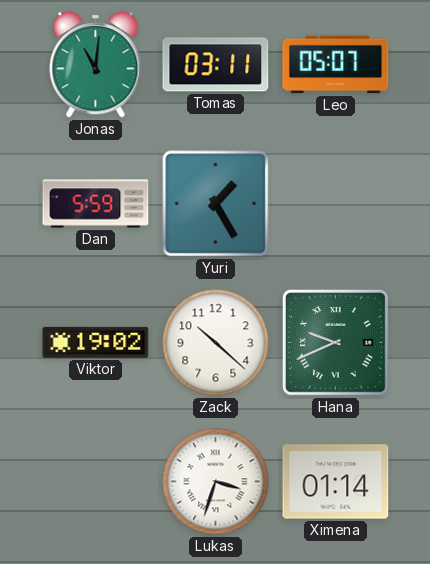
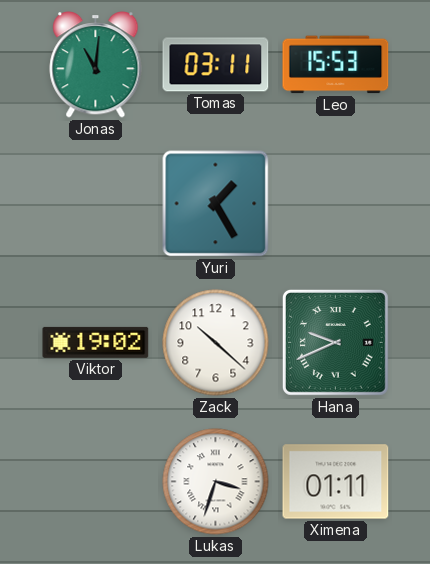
Leo: 05:07 -> 15:53 (336, 65)
Dan: 5:59 -> none (96, 204)
Ximena: 01:14 -> 01:11 (336, 482)
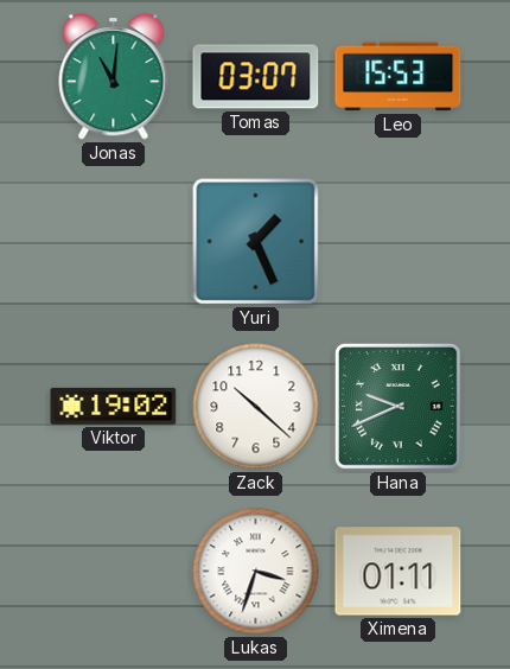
Tomas: 03:11 -> 03:07 (256, 77)
Yuri: 1:25 -> 1:26 (256, 242)
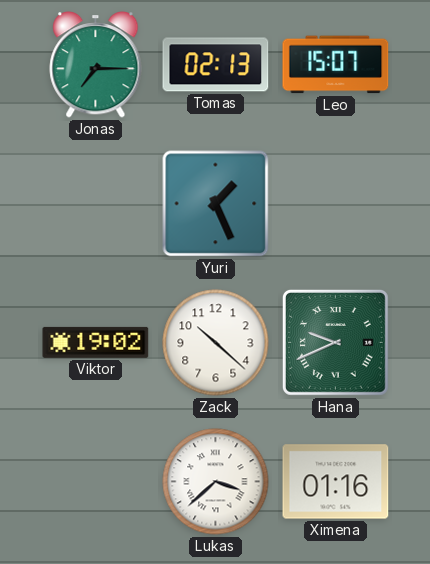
Jonas: 11:01 -> 7:15 (96, 65)
Tomas: 03:07 -> 02:13 (216, 65)
Leo: 15:53 -> 15:07 (336, 65)
Lukas: 3:33 -> 3:38 (216, 482)
Ximena: 01:11 -> 01:16 (336, 482)
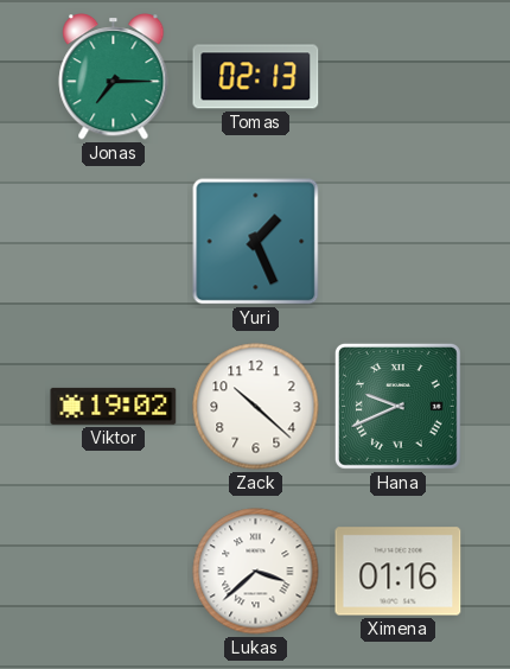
Leo: 15:07 -> none (336, 65)
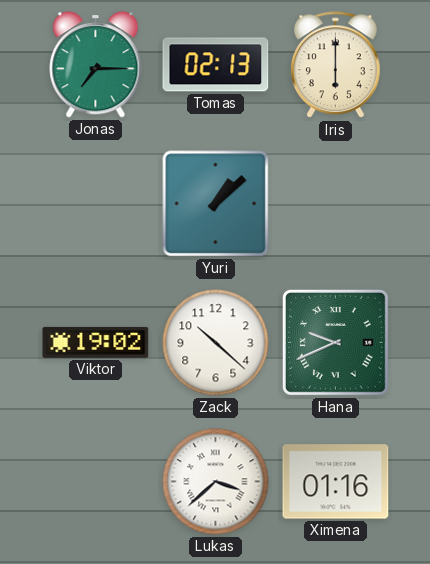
Iris: none -> 6:00 (335, 65)
Yuri: 1:26 -> 1:08 (216, 204)
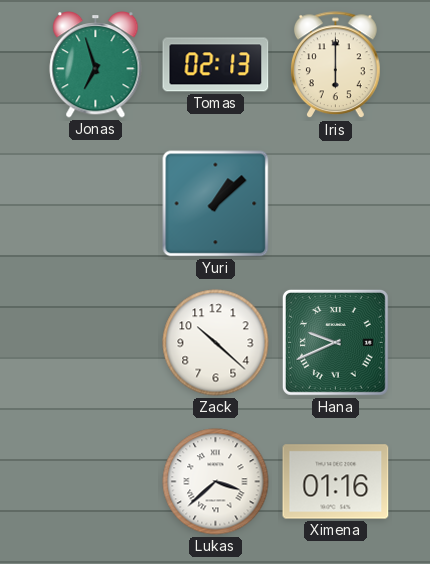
Jonas: 7:15 -> 6:57 (96, 65)
Viktor: 19:02 -> none (96, 342)
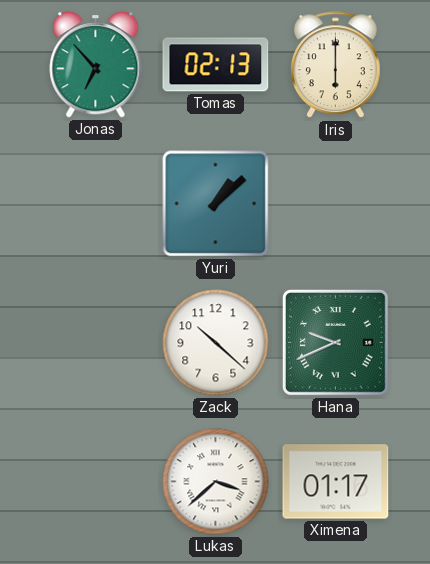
Jonas: 6:57 -> 6:53 (96, 65)
Ximena: 01:16 -> 01:17 (336, 482)
